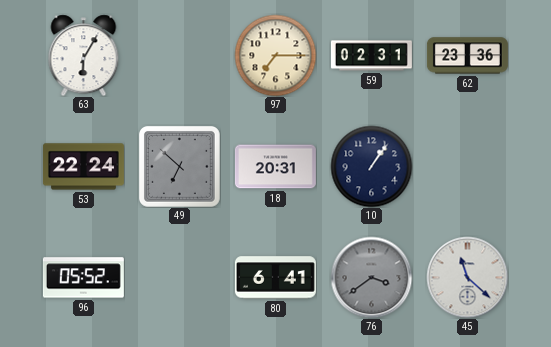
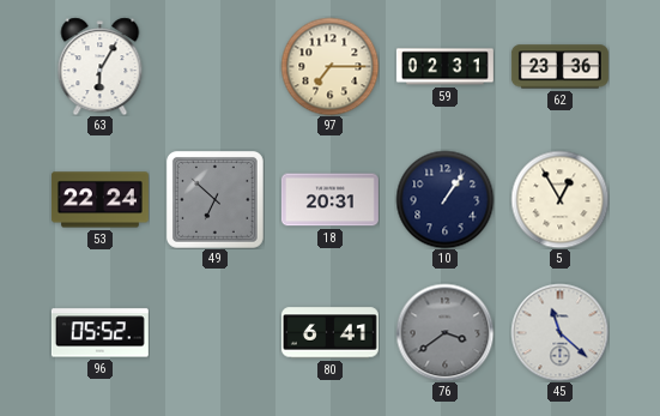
5: none -> 12:55 (559, 199)
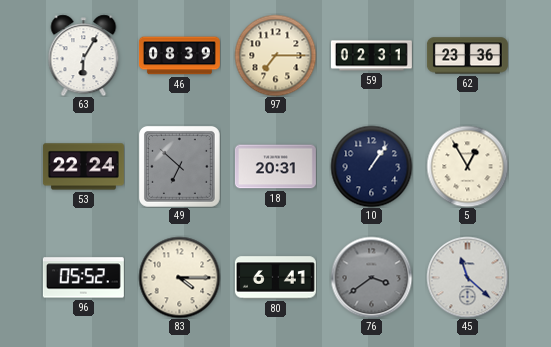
46: none -> 08:39 (179, 56)
83: none -> 4:15 (179, 277)
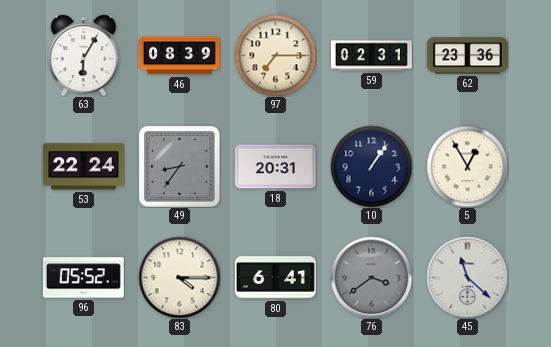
49: 6:52 -> 8:36 (179, 166)
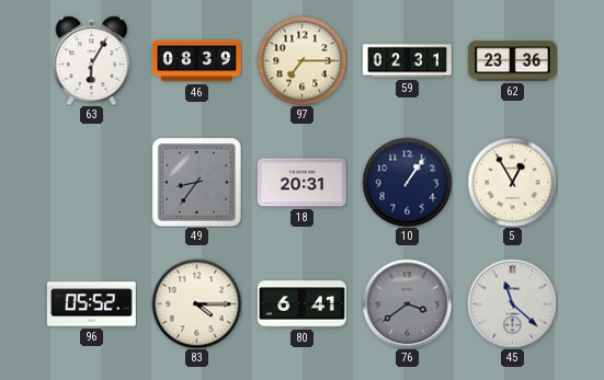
53: 22:24 -> none (83, 167)
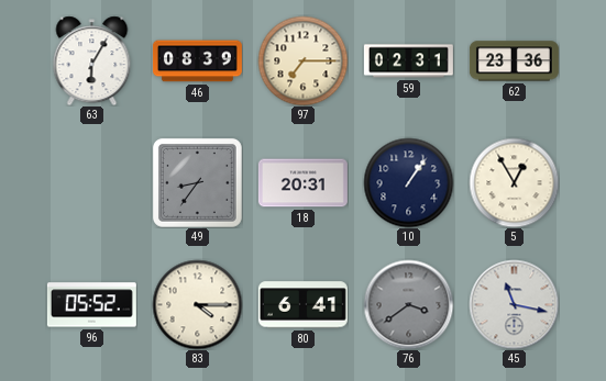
45: 11:22 -> 11:17 (514, 304)
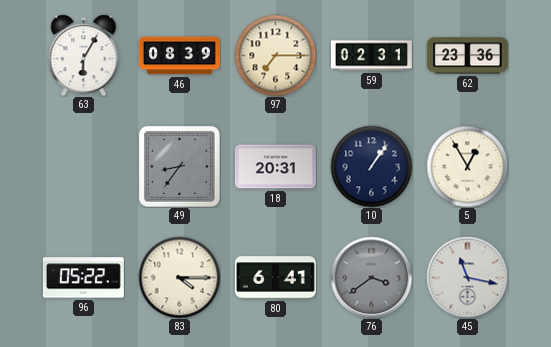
96: 05:52 -> 05:22 (83, 278)
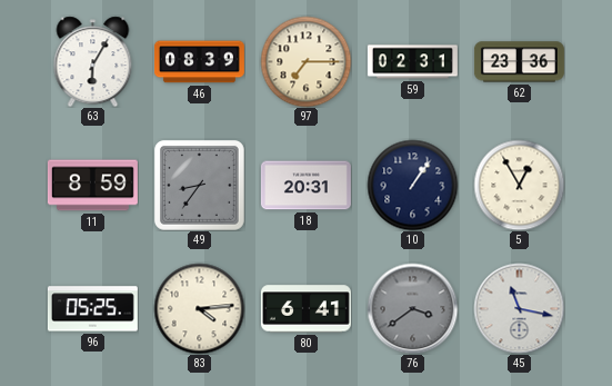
11: none -> 8:59 (92, 186)
96: 05:22 -> 05:25 (92, 309)
83: 4:15 -> 4:14 (199, 308)
